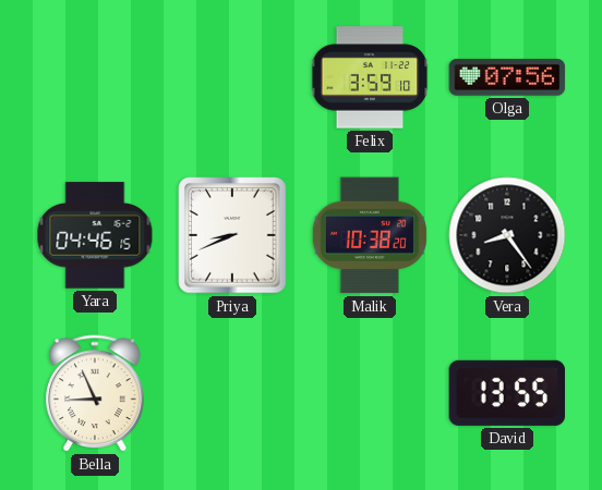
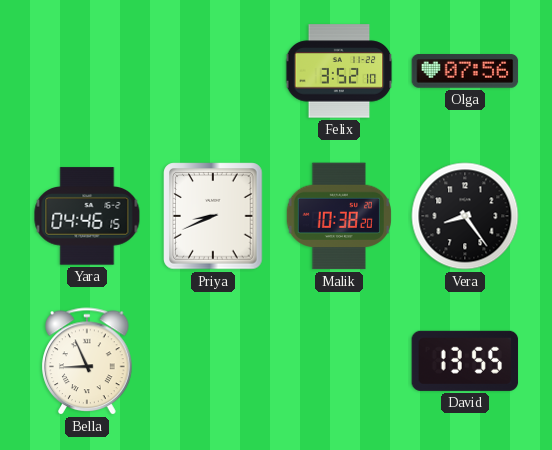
Felix: 3:59 -> 3:52 (339, 71)
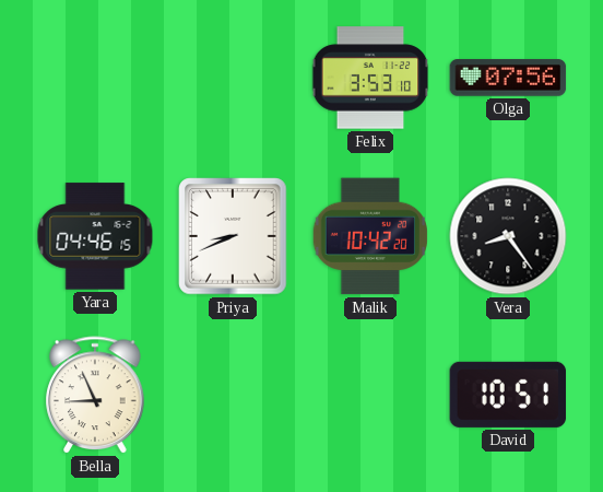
Felix: 3:52 -> 3:53 (370, 78)
Malik: 10:38 -> 10:42 (370, 236)
David: 13:55 -> 10:51 (508, 395)
